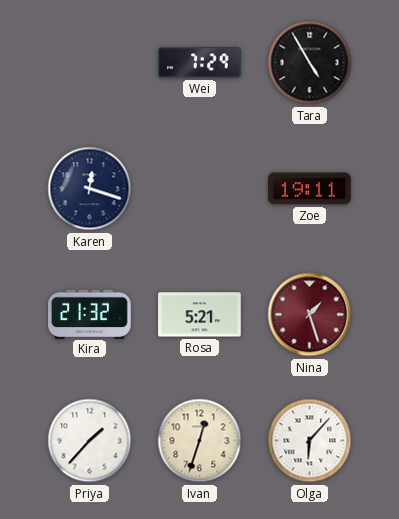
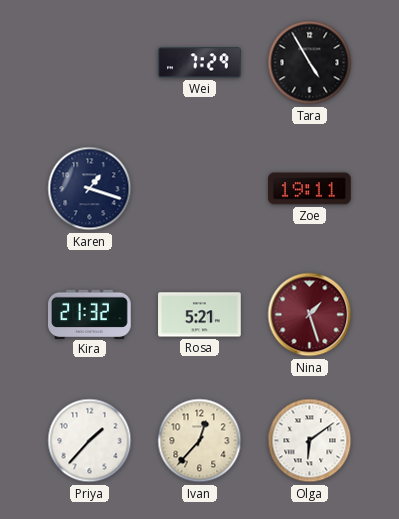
Karen: 12:18 -> 1:18 (90, 189)
Ivan: 12:33 -> 12:37 (200, 441)
Olga: 6:07 -> 6:09 (310, 441)
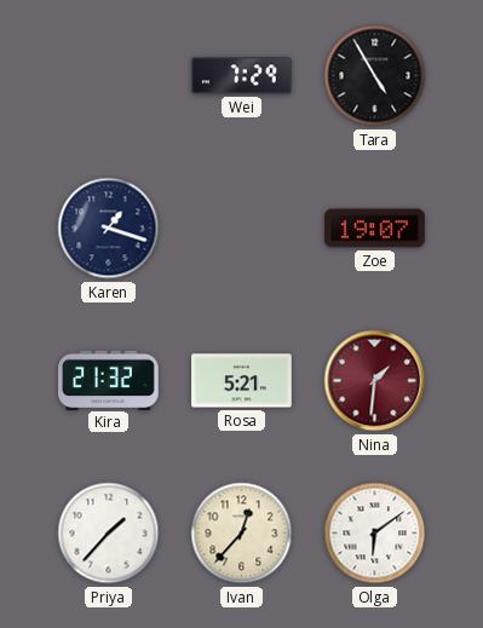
Zoe: 19:11 -> 19:07 (375, 229)
Nina: 1:27 -> 1:31 (375, 381)
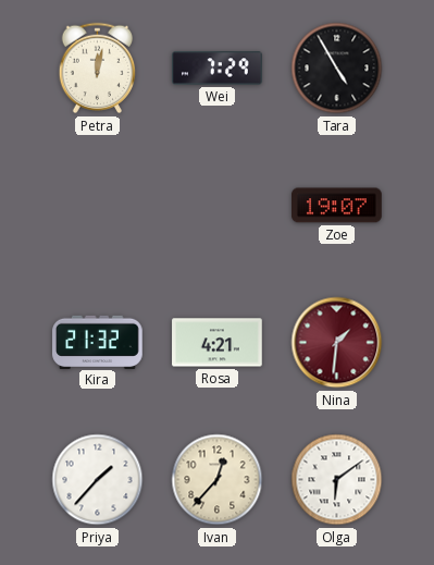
Petra: none -> 12:02 (98, 69)
Karen: 1:18 -> none (109, 229)
Rosa: 5:21 -> 4:21 (218, 343)
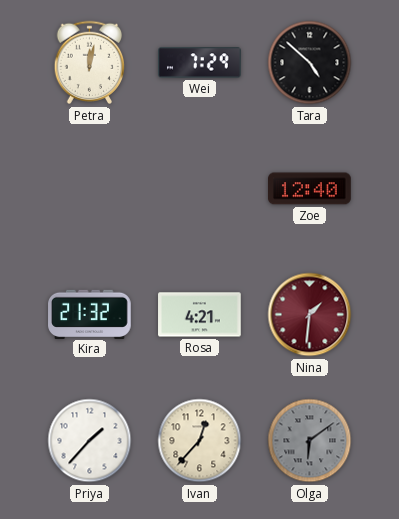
Tara: 4:55 -> 4:52 (310, 63)
Zoe: 19:07 -> 12:40 (310, 189)
Olga dial: white -> grey (310, 441)
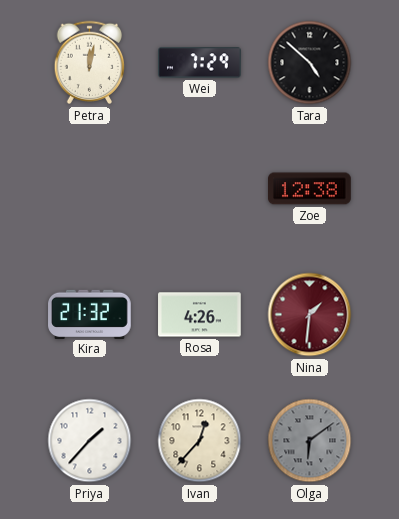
Zoe: 12:40 -> 12:38 (310, 189)
Rosa: 4:21 -> 4:26 (200, 315)
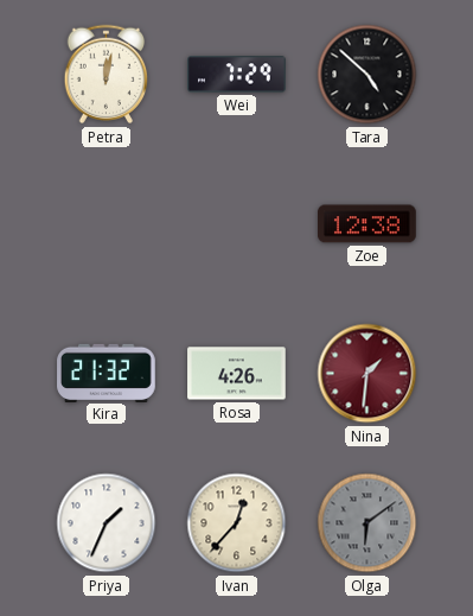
Priya: 1:37 -> 1:34 (107, 523)
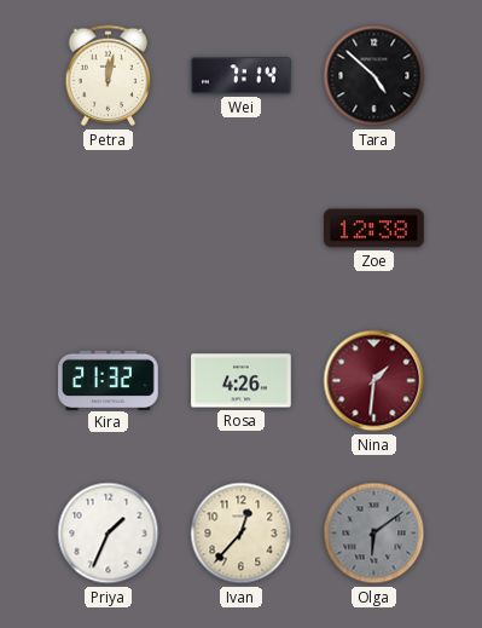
Wei: 7:29 -> 7:14 (242, 76)
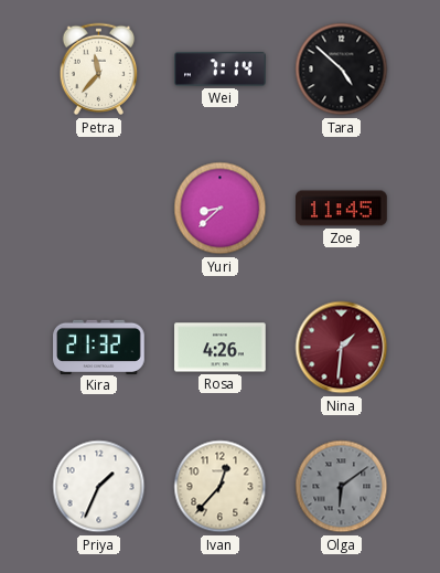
Petra: 12:02 -> 11:37 (99, 70)
Yuri: none -> 8:38 (221, 209)
Zoe: 12:38 -> 11:45 (342, 209)
